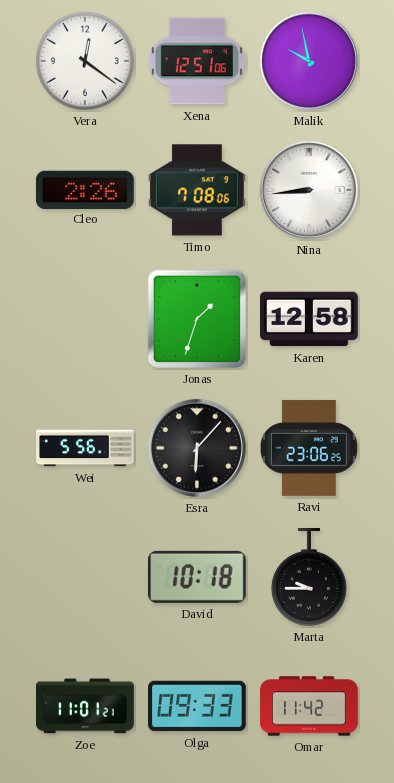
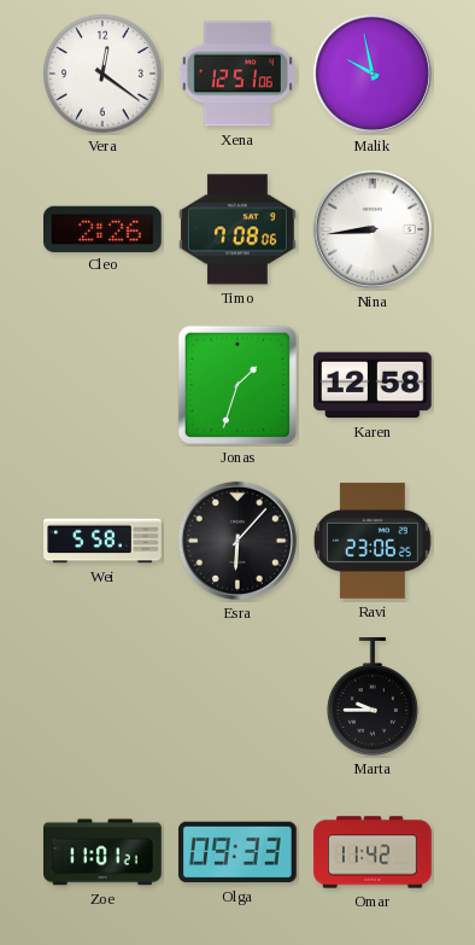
Wei: 5:56 -> 5:58 (102, 541)
David: 10:18 -> none (197, 577)
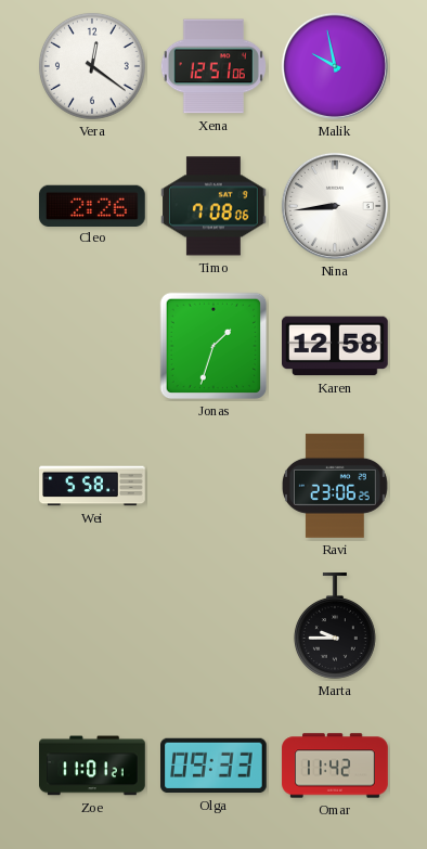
Esra: 6:07 -> none (237, 541)
